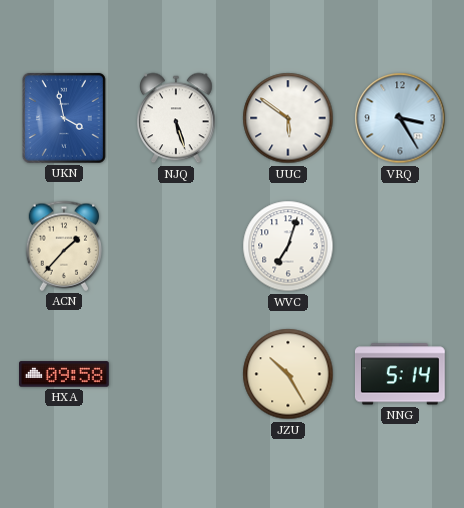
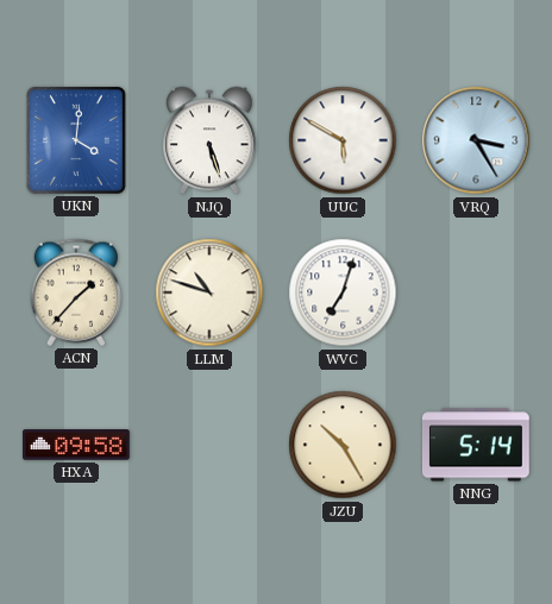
UKN: 3:58 -> 4:01 (76, 140)
UUC: 5:51 -> 5:50 (343, 140)
LLM: none -> 10:48 (209, 292)
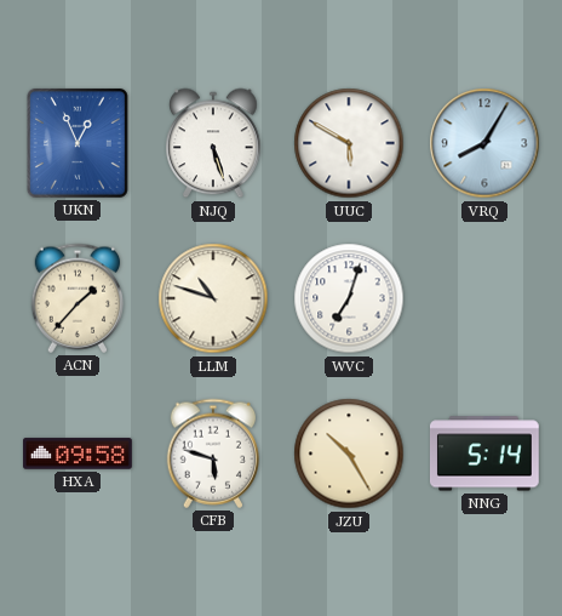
UKN: 4:01 -> 12:56 (78, 143)
VRQ: 3:25 -> 8:05 (484, 143)
CFB: none -> 5:48 (213, 454)
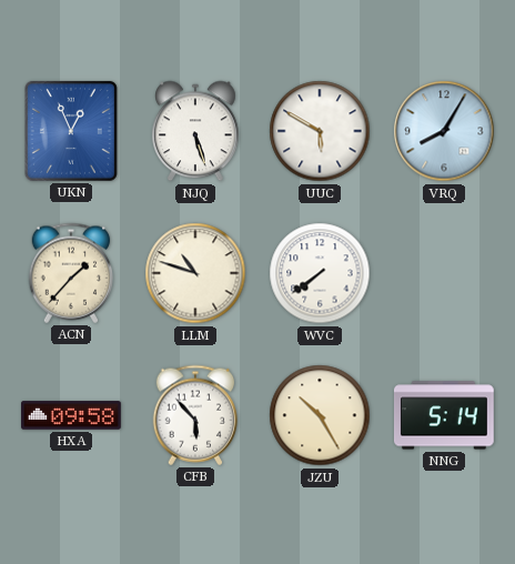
WVC: 7:03 -> 7:39 (320, 273)
CFB: 5:48 -> 5:53 (195, 415)
